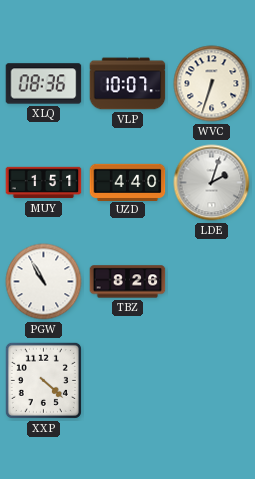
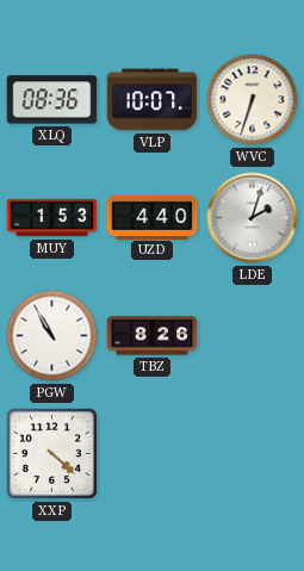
MUY: 1:51 -> 1:53 (52, 218)
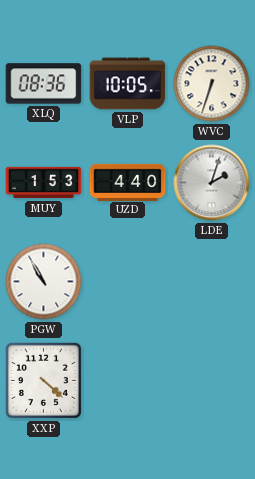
VLP: 10:07 -> 10:05 (128, 84)
TBZ: 8:26 -> none (153, 336)
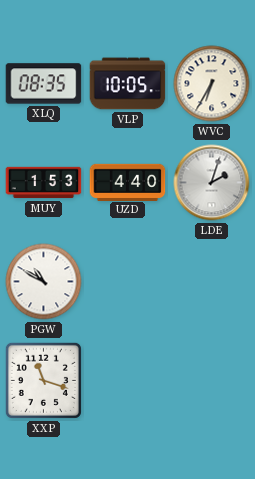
XLQ: 08:36 -> 08:35 (44, 84)
WVC: 6:33 -> 6:35 (212, 84)
PGW: 10:55 -> 10:50 (44, 282)
XXP: 4:22 -> 11:18 (43, 380)
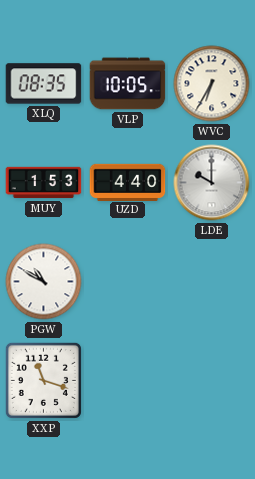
LDE: 2:03 -> 10:00 (212, 183)
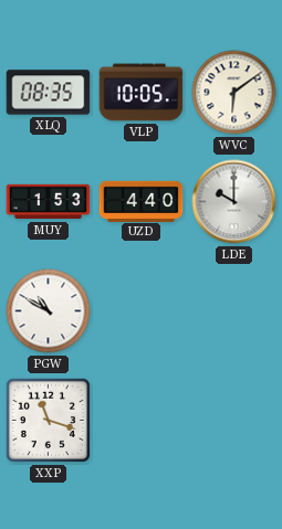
WVC: 6:35 -> 6:09 (234, 93)
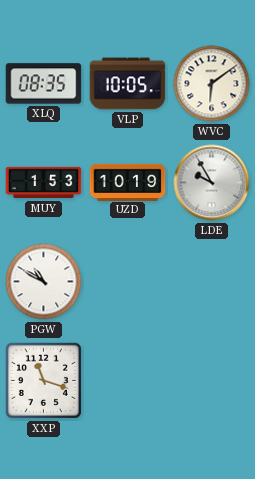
UZD: 4:40 -> 10:19 (128, 182)
LDE: 10:00 -> 9:55 (212, 183)
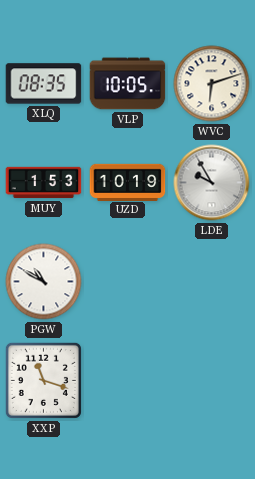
WVC: 6:09 -> 6:12 (212, 84)
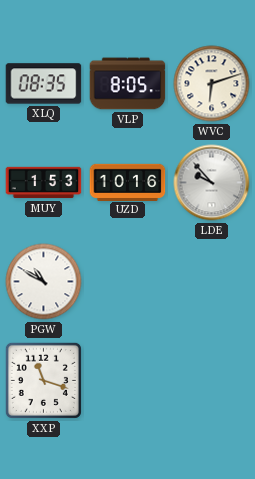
VLP: 10:05 -> 8:05 (128, 84)
UZD: 10:19 -> 10:16 (128, 182)
LDE: 9:55 -> 9:53 (212, 183)
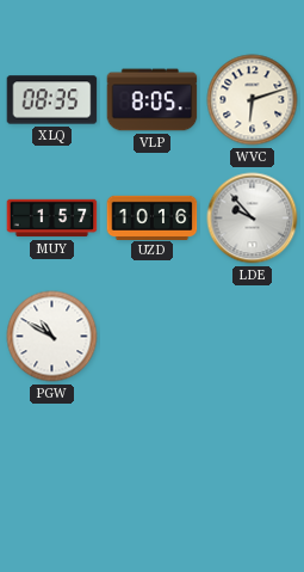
MUY: 1:53 -> 1:57 (52, 219)
XXP: 11:18 -> none (43, 380)
